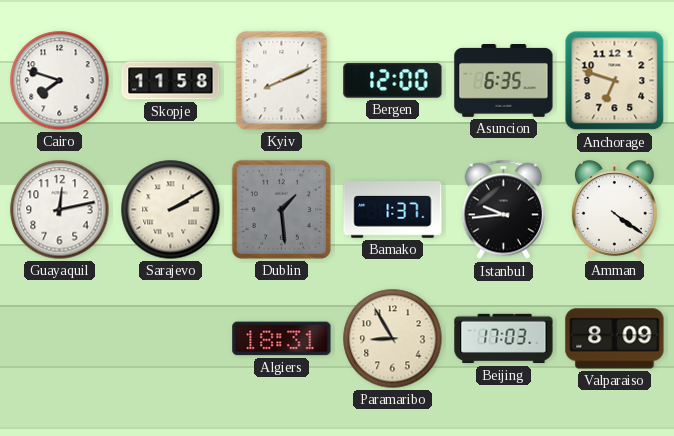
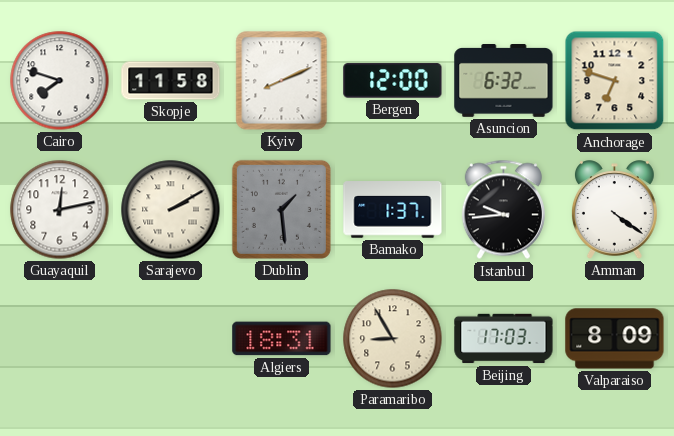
Asuncion: 6:35 -> 6:32 (504, 81)
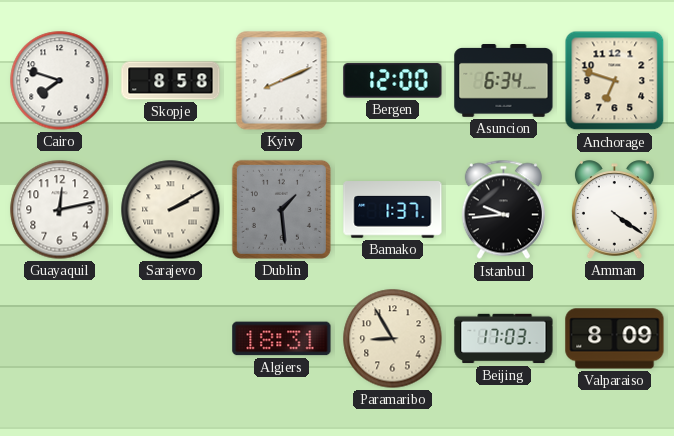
Skopje: 11:58 -> 8:58 (171, 81)
Asuncion: 6:32 -> 6:34 (504, 81)
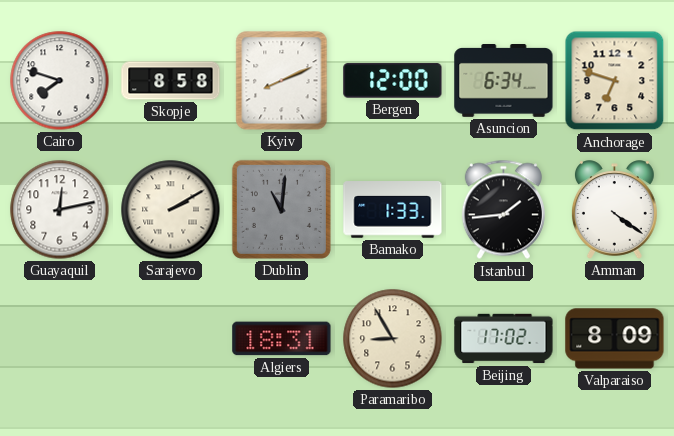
Dublin: 1:29 -> 11:01 (281, 209)
Bamako: 1:37 -> 1:33 (393, 210)
Istanbul: 9:44 -> 1:44 (503, 210)
Beijing: 17:03 -> 17:02 (504, 339)
